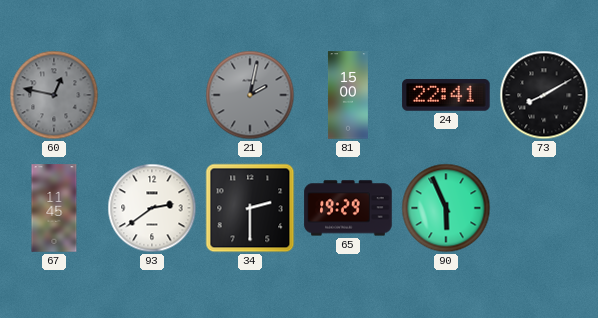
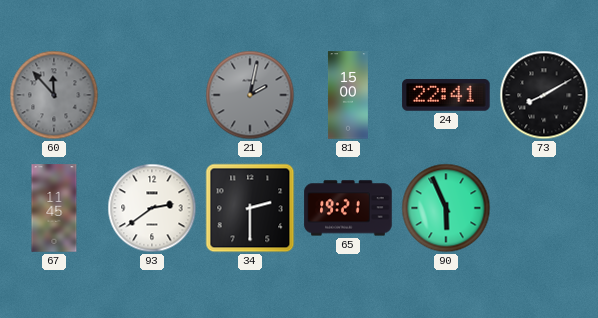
60: 12:47 -> 11:53 (54, 95)
65: 19:29 -> 19:21 (348, 208)
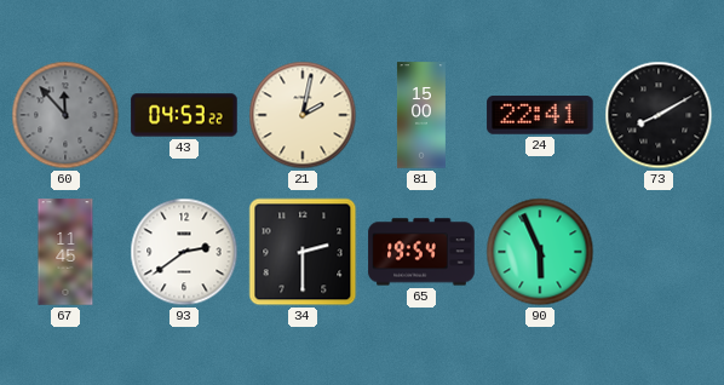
43: none -> 04:53 (184, 115)
21 dial: grey -> cream (303, 115)
65: 19:21 -> 19:54 (421, 252)
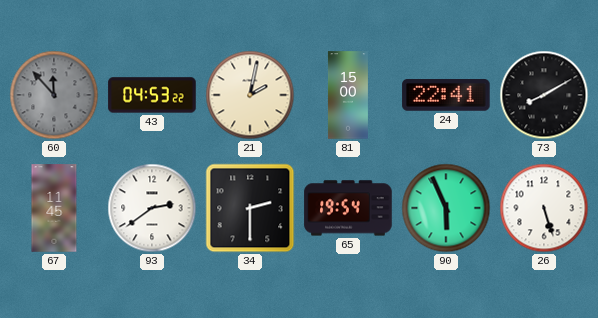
26: none -> 5:27 (544, 208)
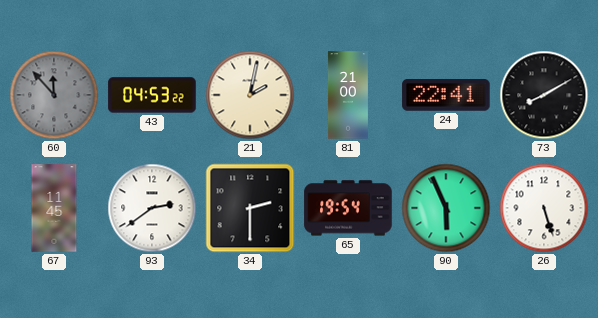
81: 15:00 -> 21:00 (348, 95)
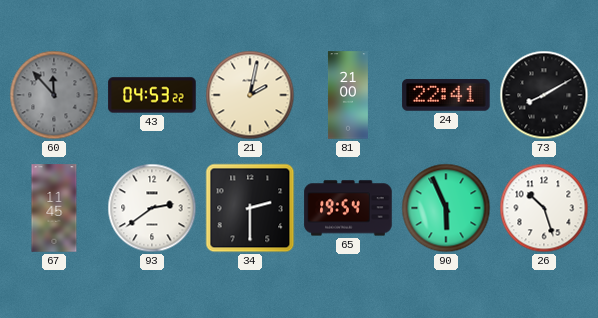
26: 5:27 -> 10:27 (544, 208)
